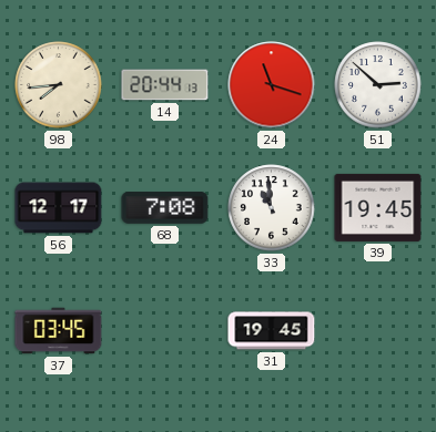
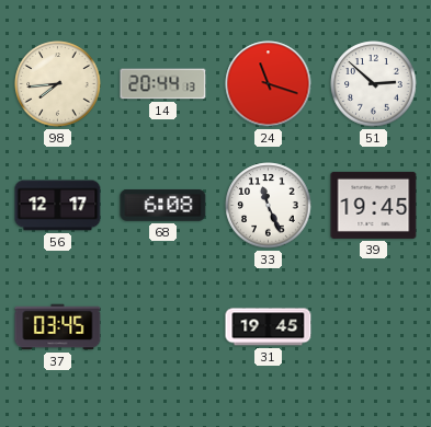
68: 7:08 -> 6:08 (163, 206)
33: 10:59 -> 11:26 (269, 206)
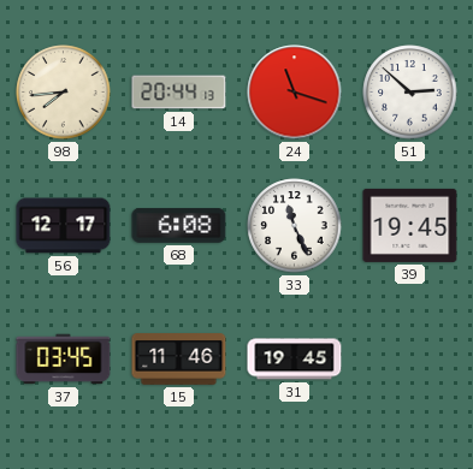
15: none -> 11:46 (179, 360)
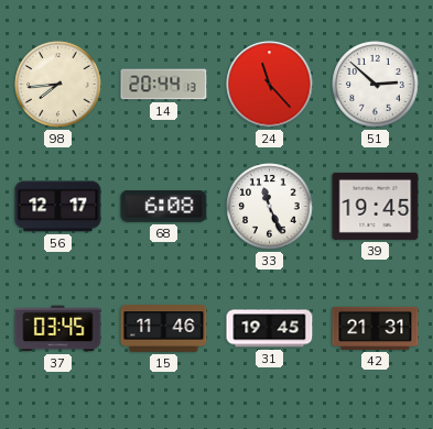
24: 11:18 -> 11:23 (270, 85)
42: none -> 21:31 (376, 328)
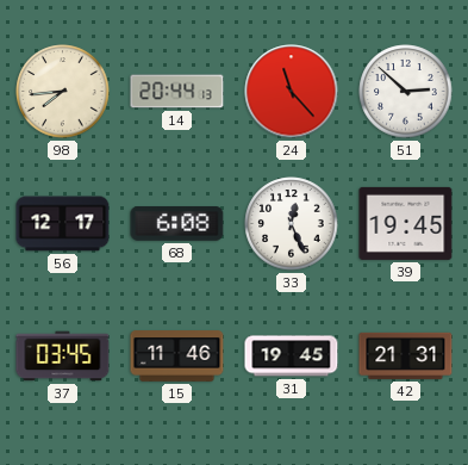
33: 11:26 -> 12:26 (292, 224)
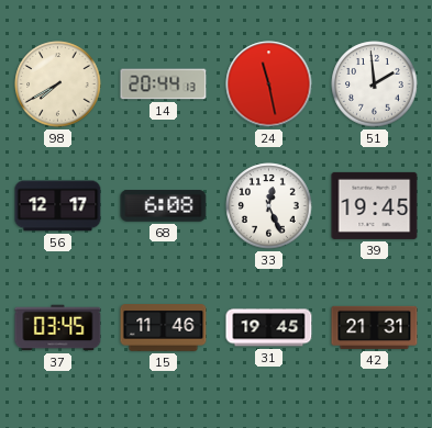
98: 7:44 -> 7:40 (58, 85)
24: 11:23 -> 11:28 (269, 85)
51: 2:52 -> 1:59 (375, 85)
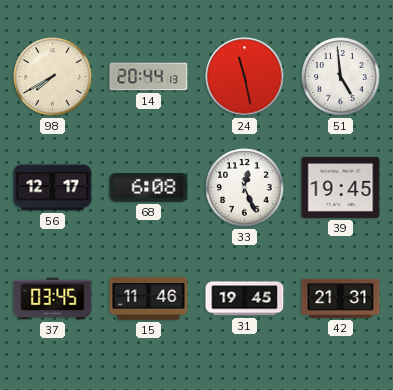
51: 1:59 -> 4:59 (341, 77)
